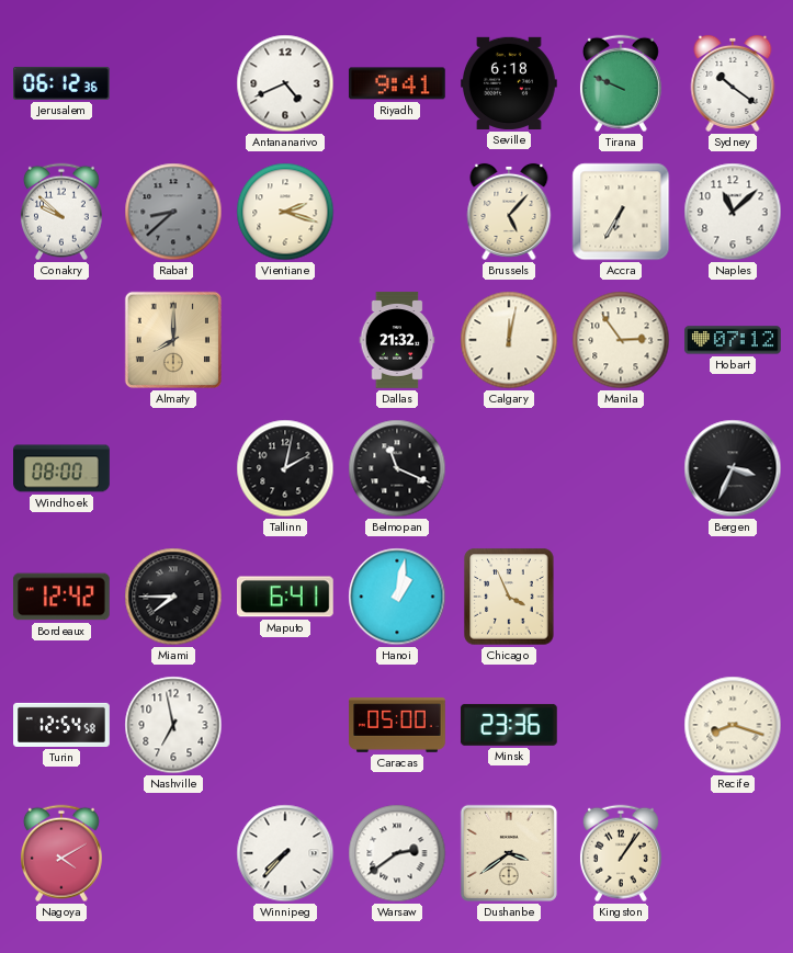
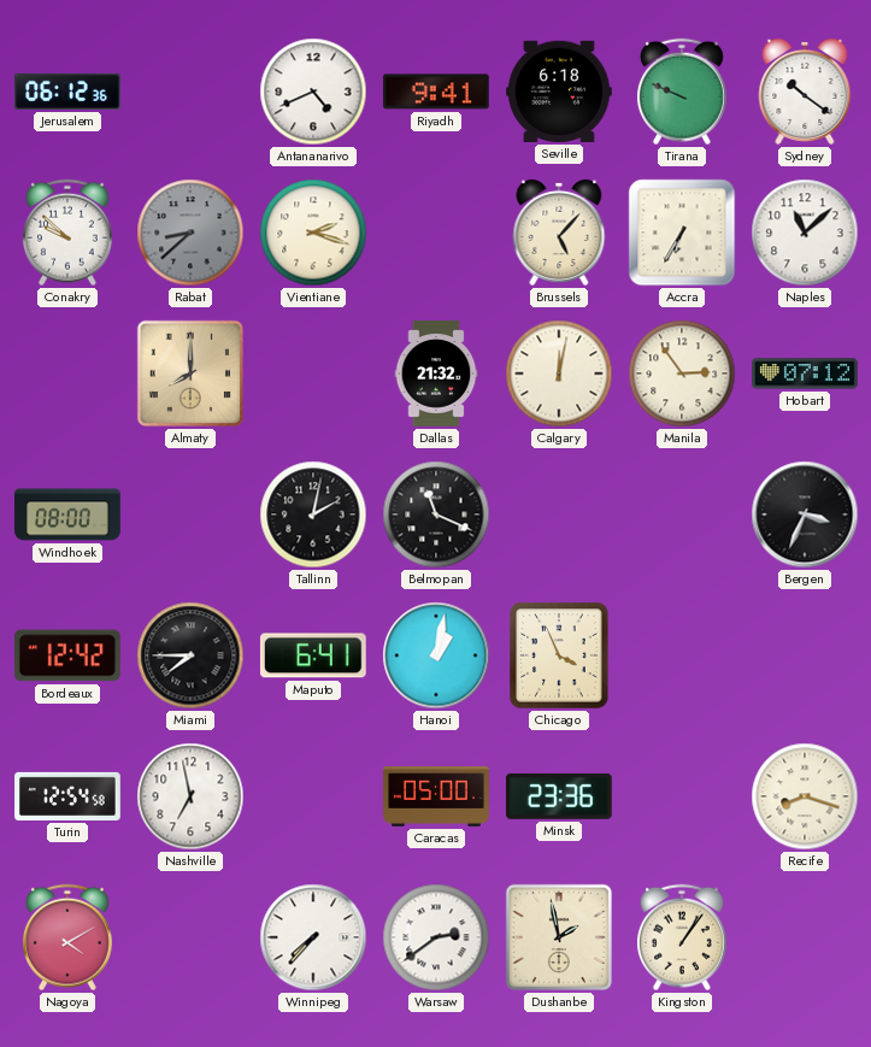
Dushanbe: 3:39 -> 1:58 (559, 937)
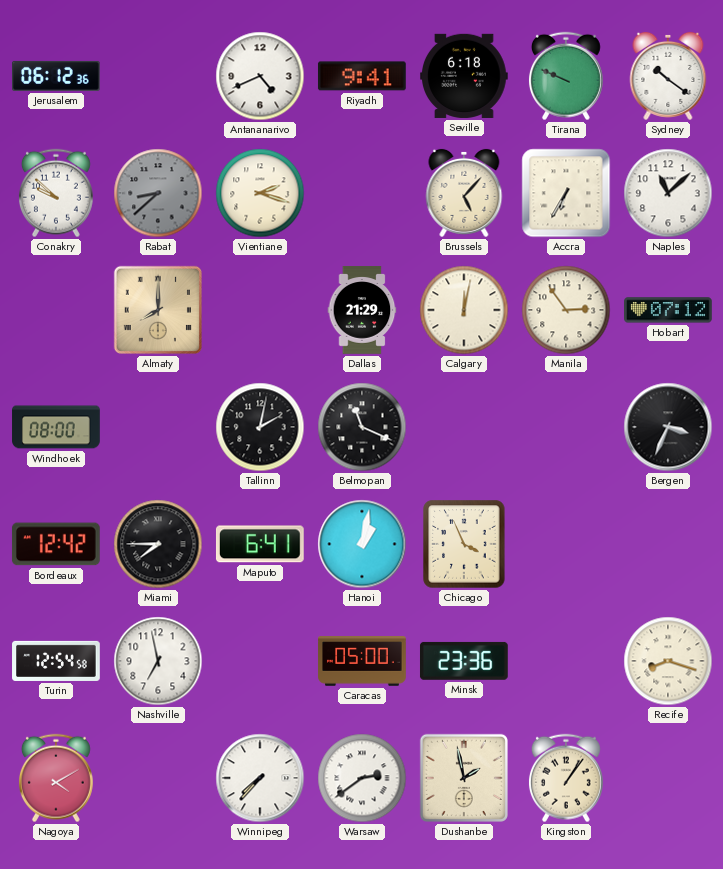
Dallas: 21:32 -> 21:29 (362, 310)
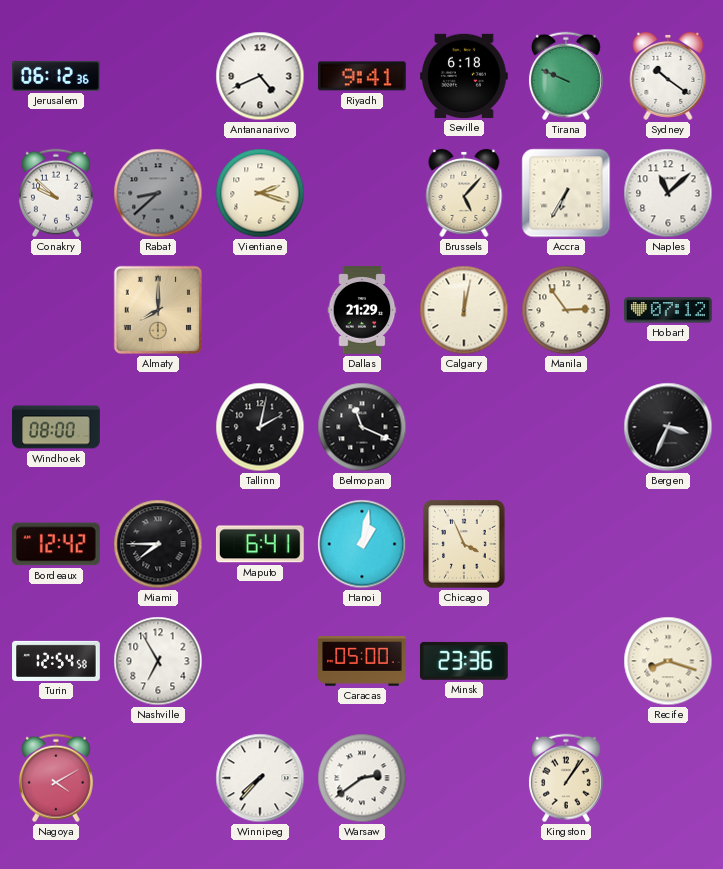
Nashville: 6:58 -> 6:55 (158, 661)
Dushanbe: 1:58 -> none (464, 778)
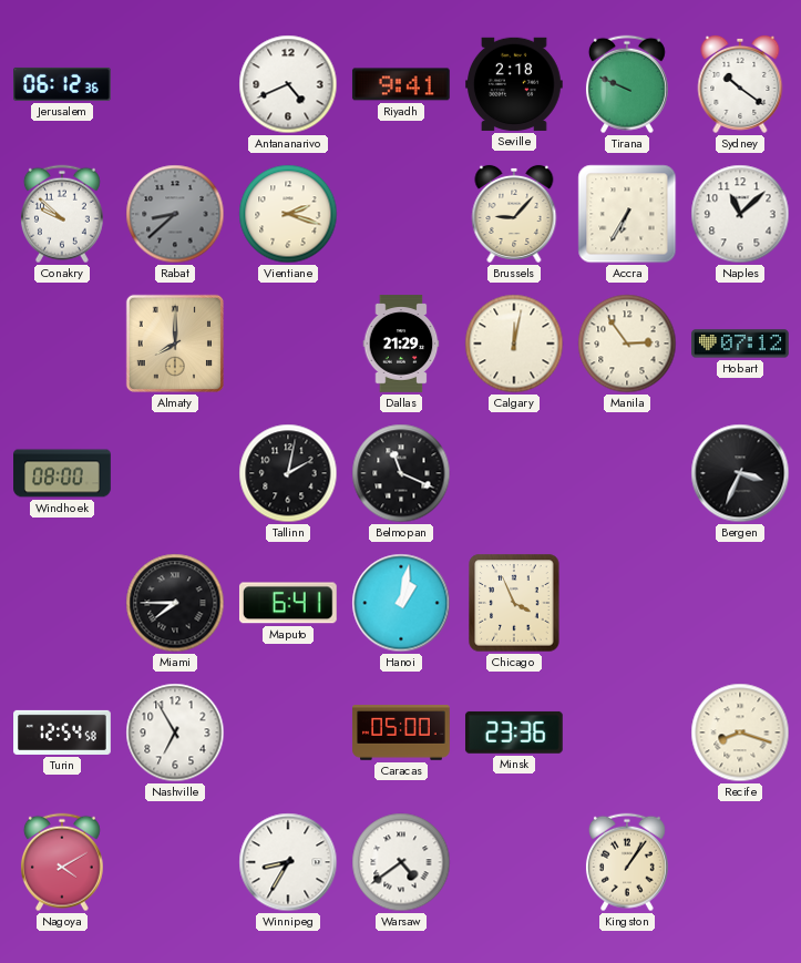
Seville: 6:18 -> 2:18 (515, 84)
Brussels: 5:07 -> 9:07 (514, 214)
Bordeaux: 12:42 -> none (56, 544)
Winnipeg: 7:37 -> 8:35 (288, 862)
Warsaw: 2:39 -> 4:39 (401, 862)
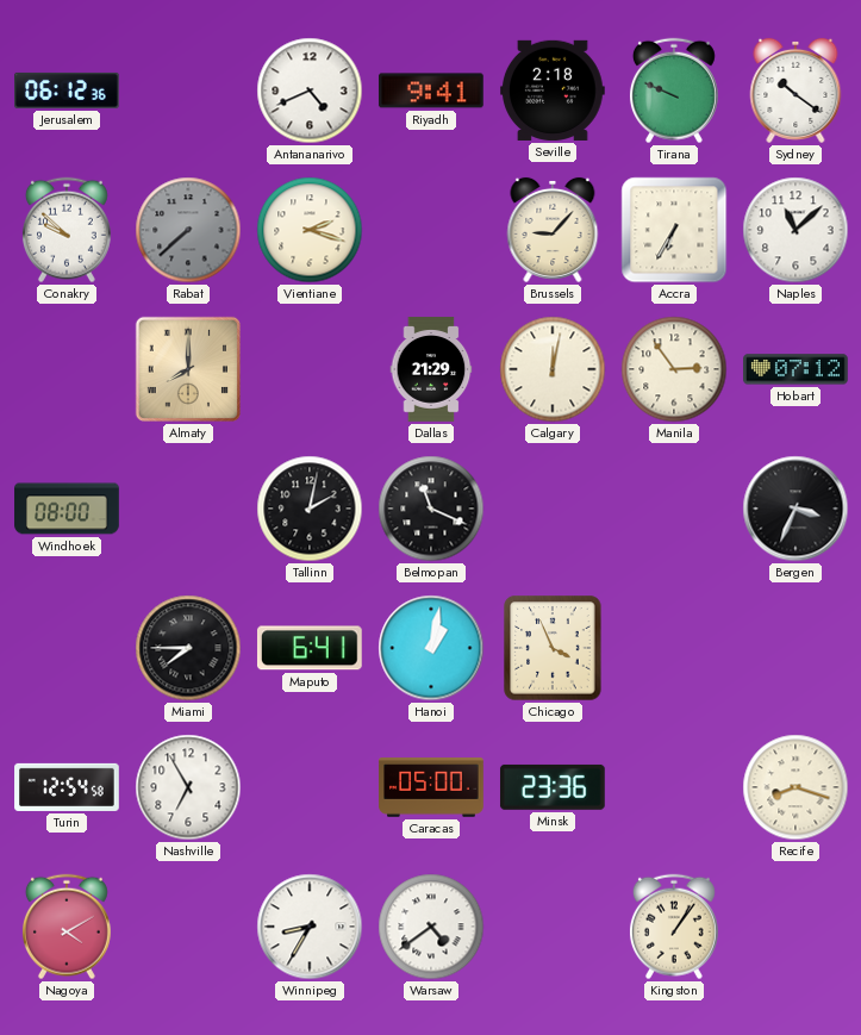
Rabat: 8:38 -> 7:38 (188, 230)
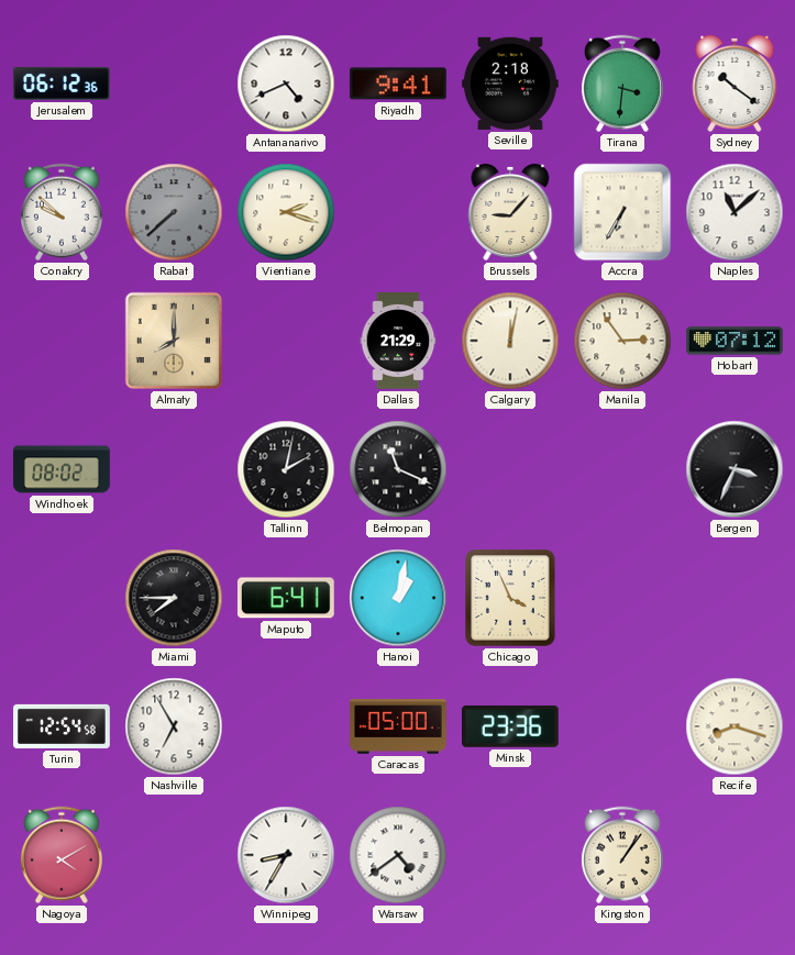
Tirana: 9:49 -> 3:31 (622, 84)
Windhoek: 08:00 -> 08:02 (62, 469)
